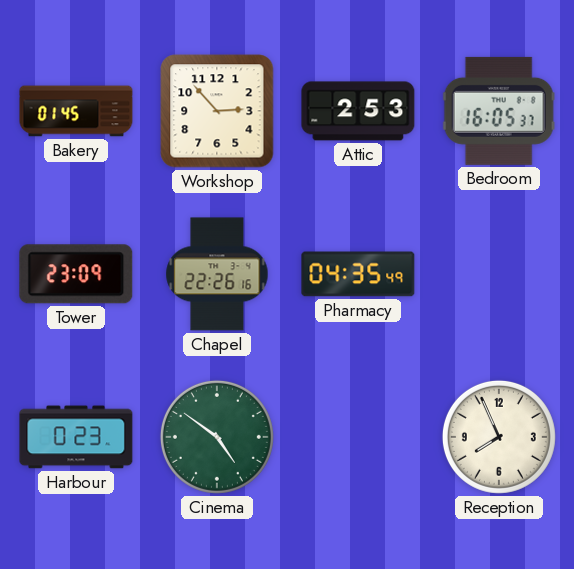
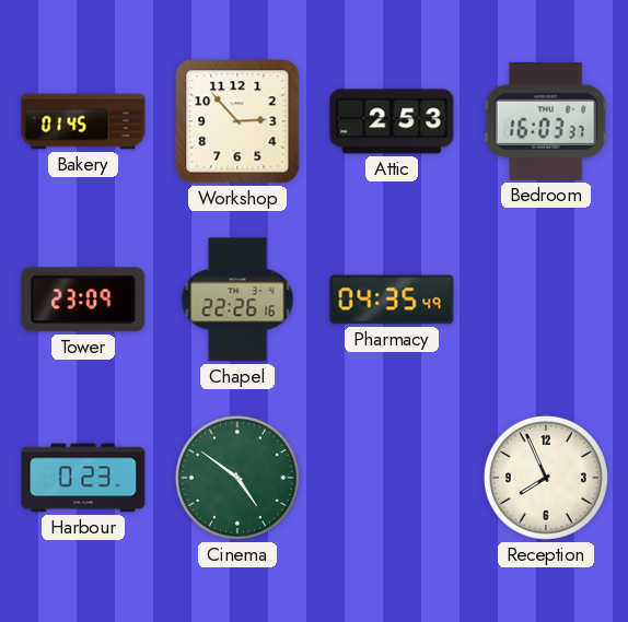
Bedroom: 16:05 -> 16:03 (546, 121)
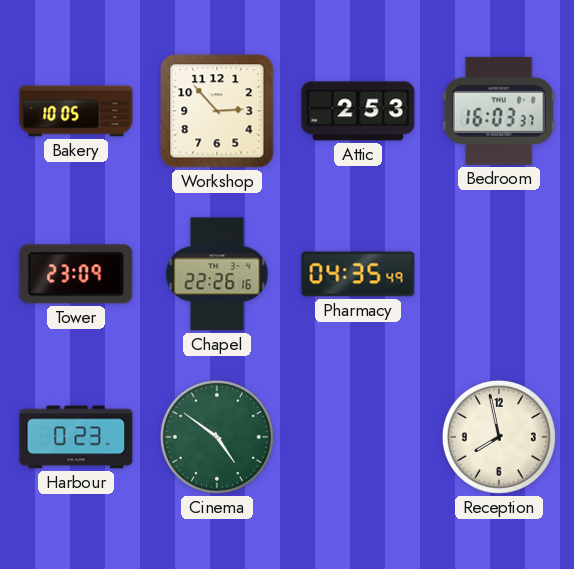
Bakery: 01:45 -> 10:05 (76, 111)
Reception: 7:56 -> 7:58 (499, 437)
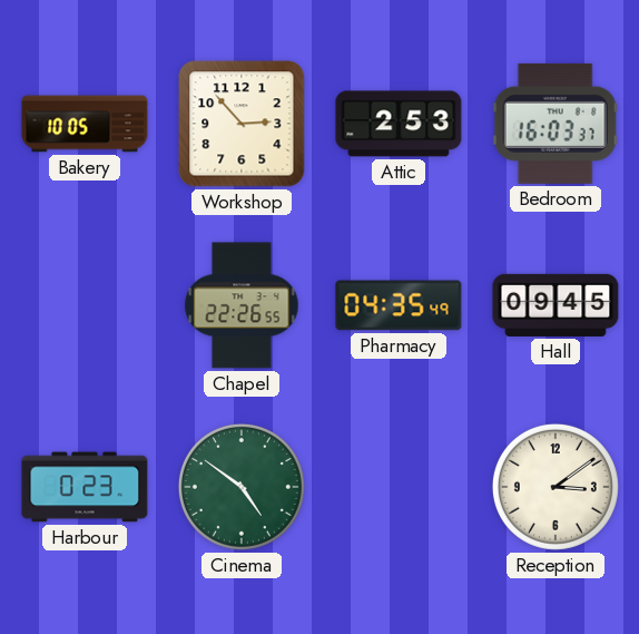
Tower: 23:09 -> none (76, 274)
Chapel: 22:26:16 -> 22:26:55 (242, 305)
Hall: none -> 09:45 (556, 305)
Reception: 7:58 -> 3:09 (556, 487)
